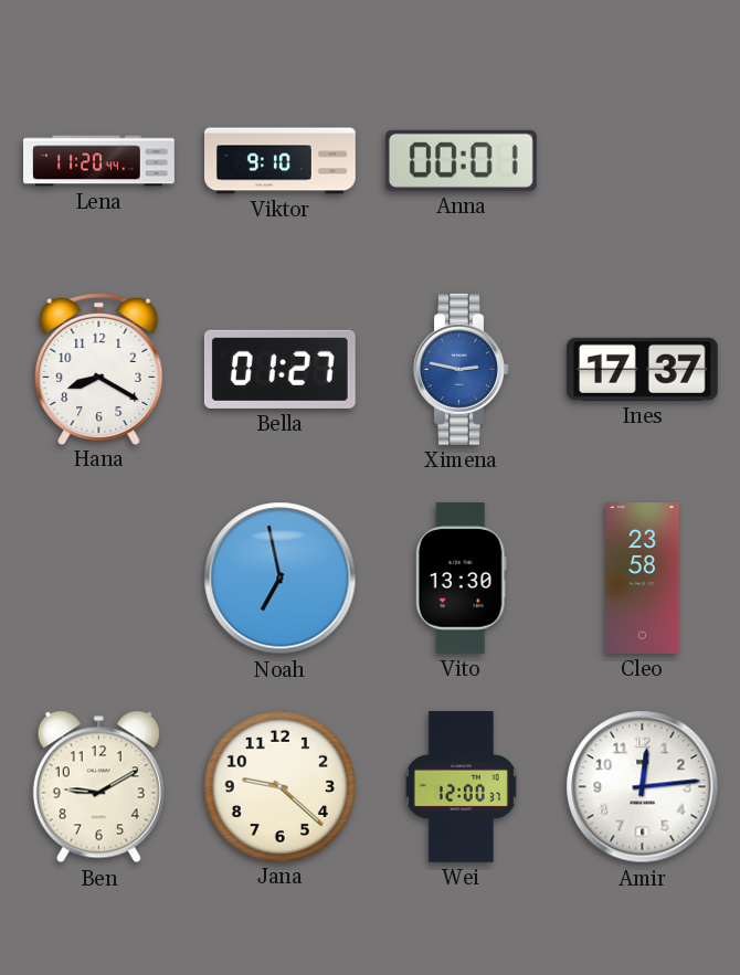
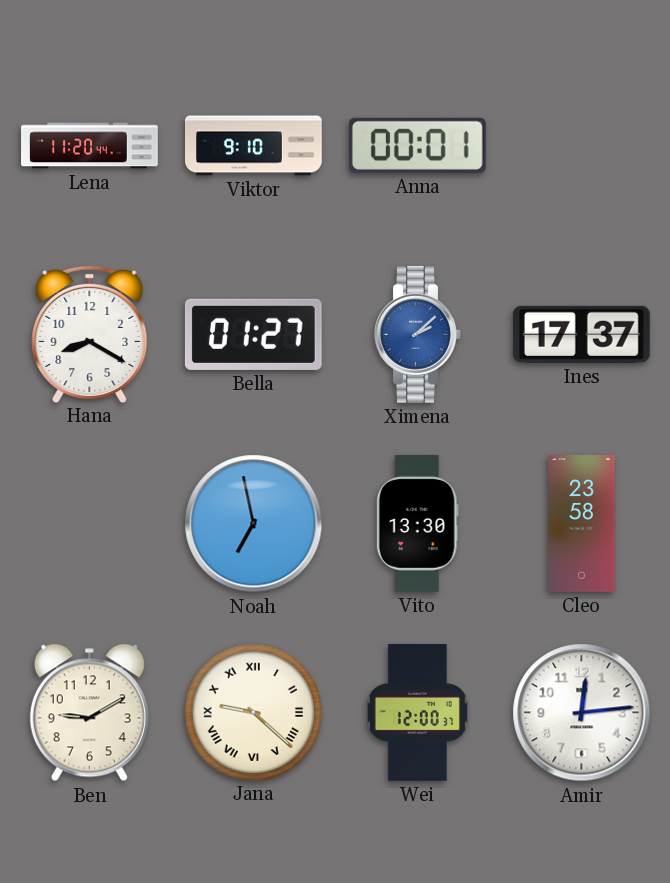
Ximena: 2:47 -> 2:08 (418, 334)
Jana numerals: Arabic -> Roman (253, 712)
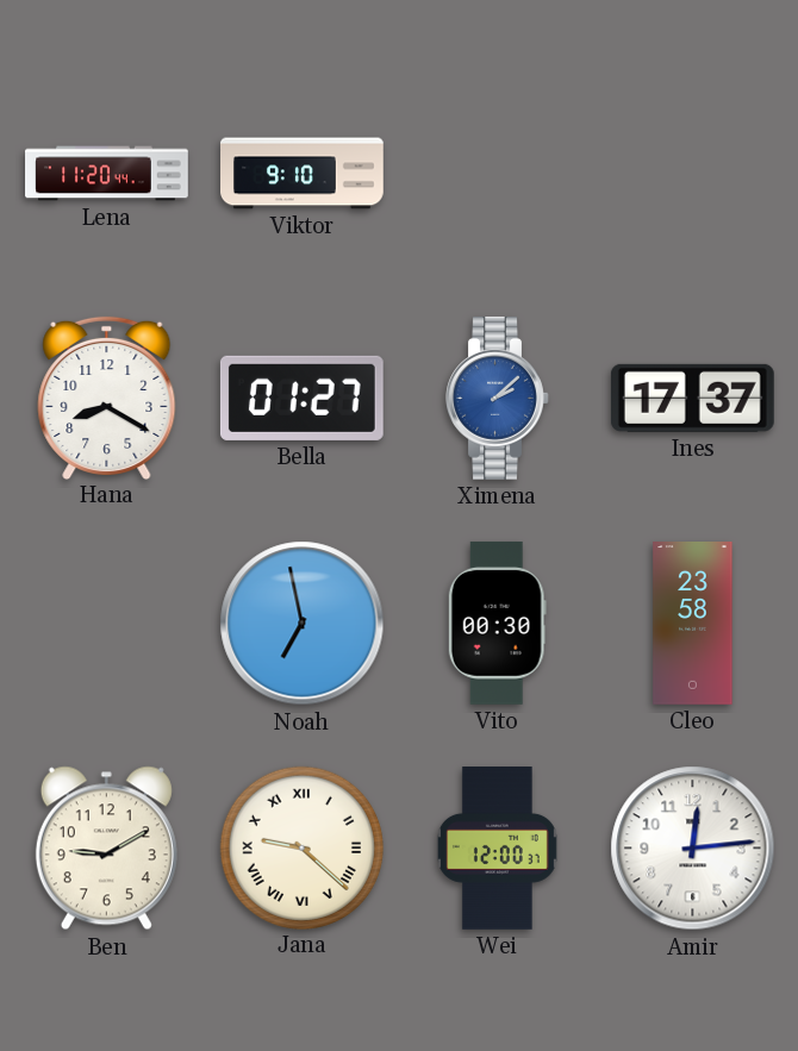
Anna: 00:01 -> none (417, 145)
Vito: 13:30 -> 00:30 (497, 623)
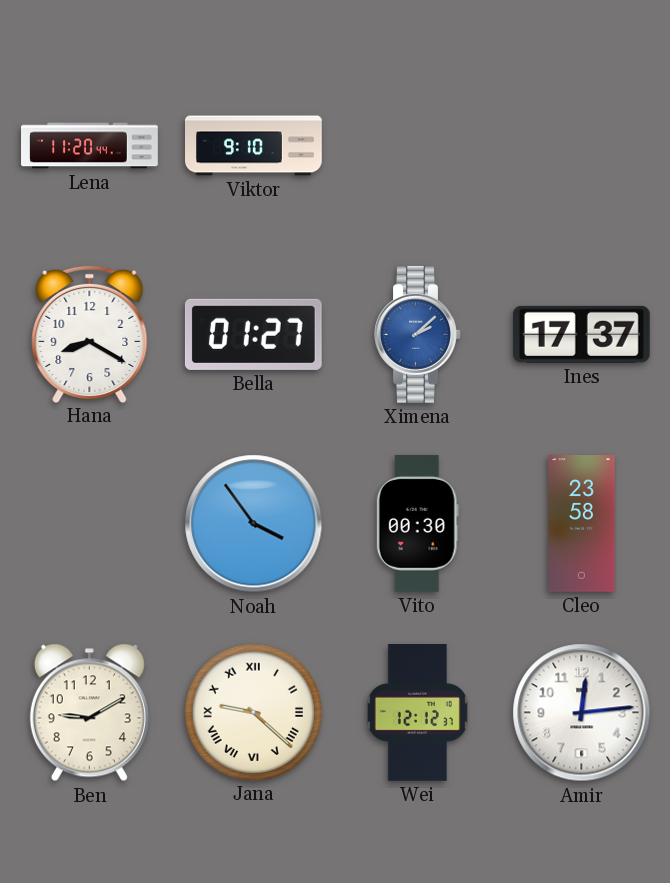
Noah: 6:58 -> 3:54 (254, 524)
Wei: 12:00 -> 12:12 (417, 713)
